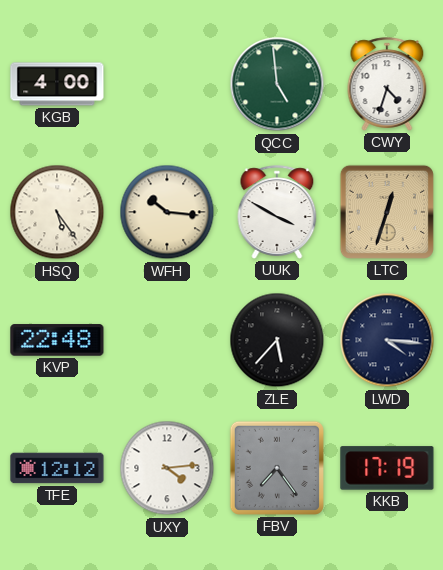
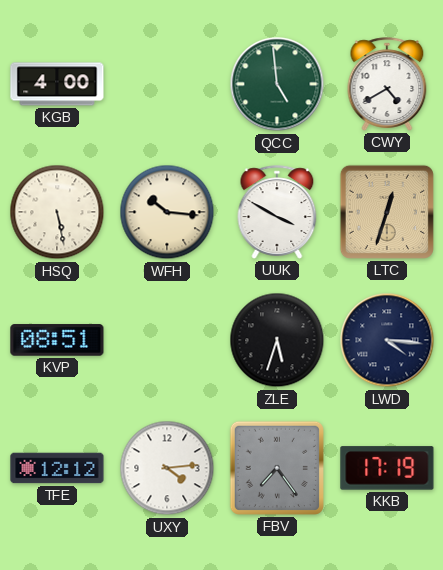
CWY: 4:33 -> 4:40 (387, 84)
HSQ: 5:24 -> 5:28 (57, 212)
KVP: 22:48 -> 08:51 (57, 340)
ZLE: 5:37 -> 5:33 (277, 340)
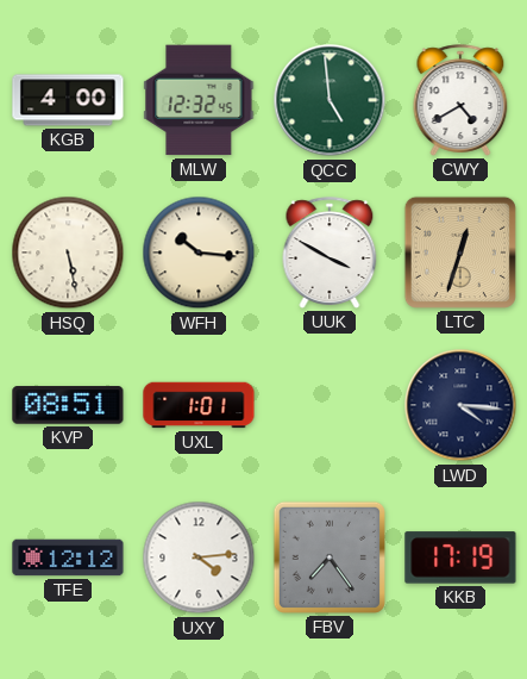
MLW: none -> 12:32 (199, 100)
UXL: none -> 1:01 (199, 405)
ZLE: 5:33 -> none (277, 340)
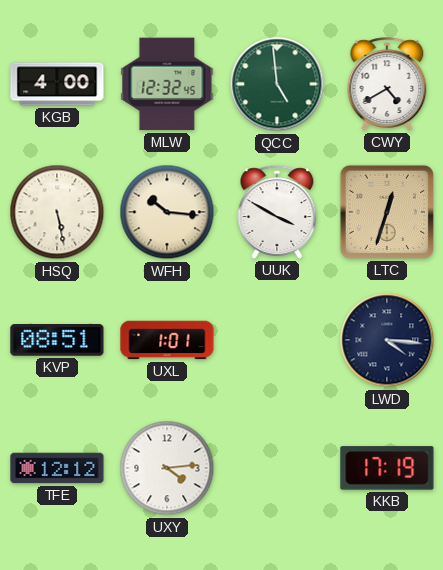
FBV: 7:24 -> none (330, 557)
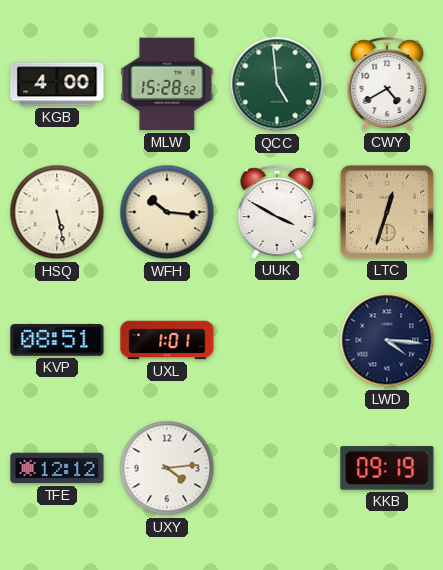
MLW: 12:32 -> 15:28 (167, 84)
KKB: 17:19 -> 09:19 (387, 468)
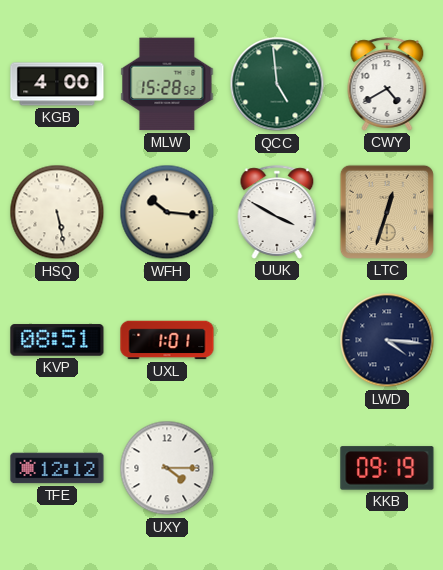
UXY: 4:14 -> 4:15 (167, 468)
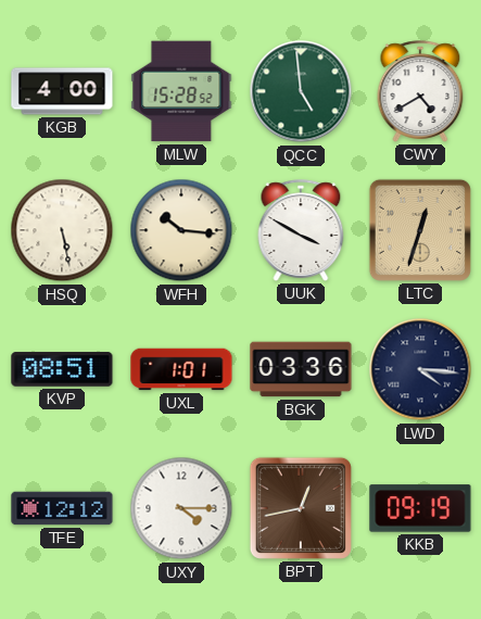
BGK: none -> 03:36 (301, 369)
BPT: none -> 12:43 (301, 508)
